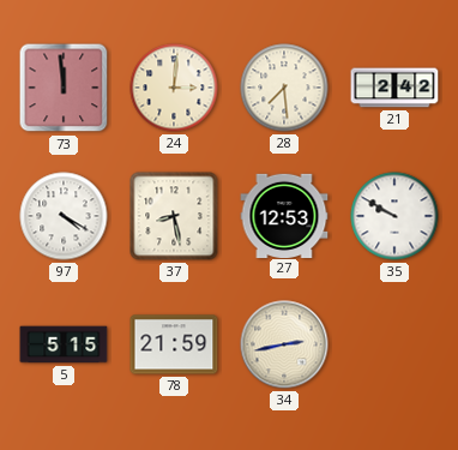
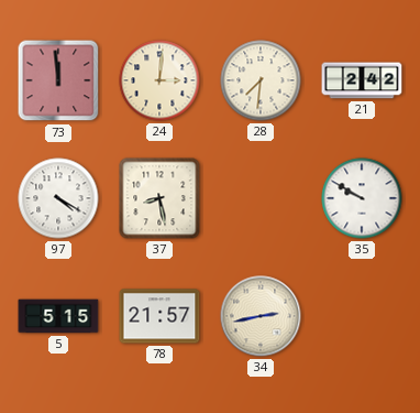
28: 7:29 -> 7:31 (261, 80)
27: 12:53 -> none (284, 215)
78: 21:59 -> 21:57 (159, 316)
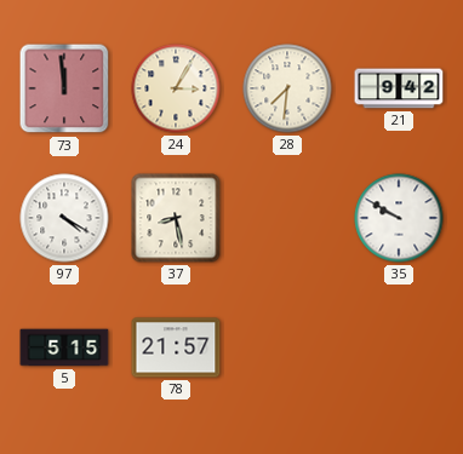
24: 3:01 -> 3:05 (176, 88)
21: 2:42 -> 9:42 (399, 88)
34: 2:43 -> none (261, 316)
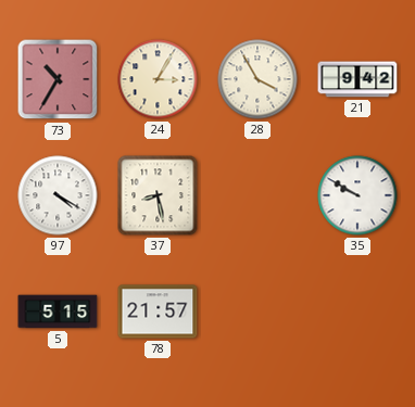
73: 11:59 -> 10:35 (58, 79)
28: 7:31 -> 3:55 (257, 79)
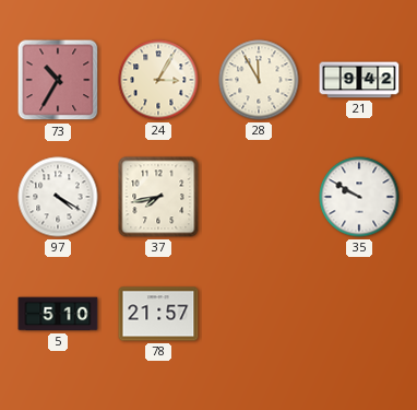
28: 3:55 -> 11:55 (259, 80)
37: 8:28 -> 7:43 (158, 197)
5: 5:15 -> 5:10 (58, 314)
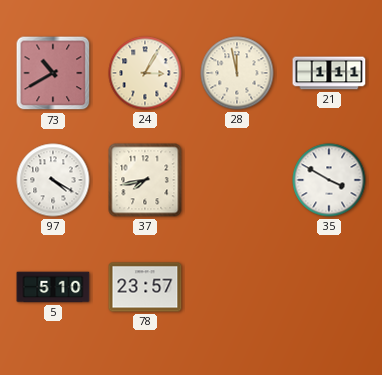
73: 10:35 -> 10:40 (53, 73)
28: 11:55 -> 11:58 (237, 73)
21: 9:42 -> 1:11 (329, 73)
35: 9:50 -> 3:50 (329, 180)
78: 21:57 -> 23:57 (145, 287)
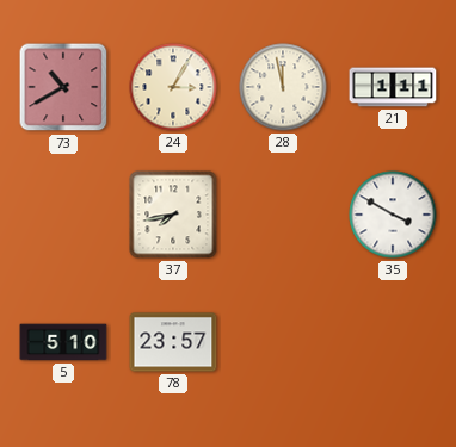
97: 4:20 -> none (53, 180)
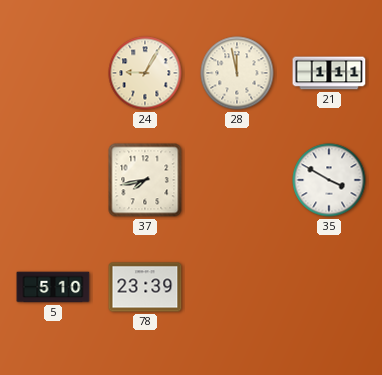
73: 10:40 -> none (63, 87)
24: 3:05 -> 9:05 (145, 73)
78: 23:57 -> 23:39 (145, 287)
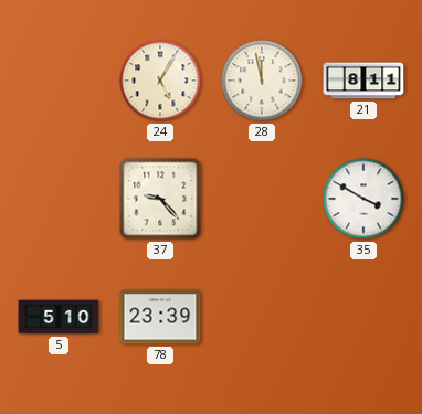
24: 9:05 -> 5:05 (160, 81)
21: 1:11 -> 8:11 (363, 81)
37: 7:43 -> 9:23 (160, 199)
